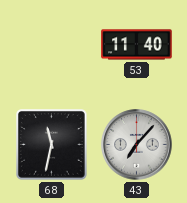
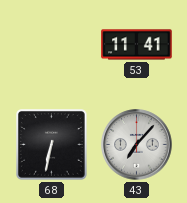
53: 11:40 -> 11:41 (137, 45)
68: 11:32 -> 6:32 (52, 145)
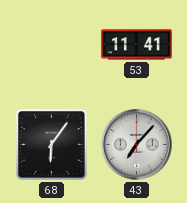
68: 6:32 -> 6:06 (52, 145)
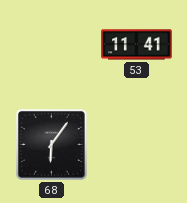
43: 7:07 -> none (137, 145)
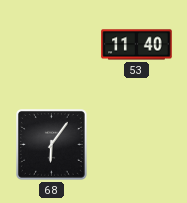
53: 11:41 -> 11:40 (137, 45)
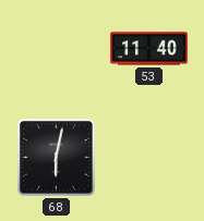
68: 6:06 -> 6:02 (57, 158)
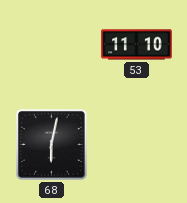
53: 11:40 -> 11:10 (137, 45)
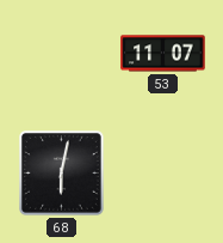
53: 11:10 -> 11:07 (163, 54)
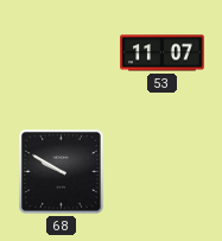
68: 6:02 -> 9:50 (62, 172)
